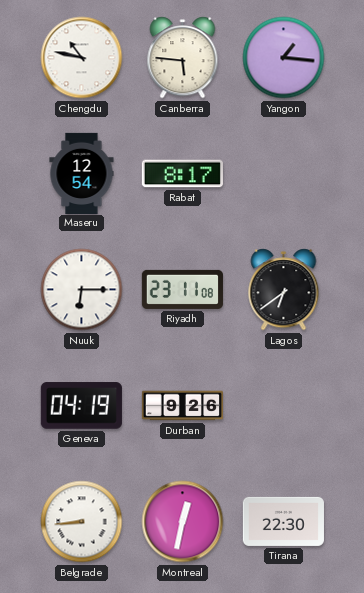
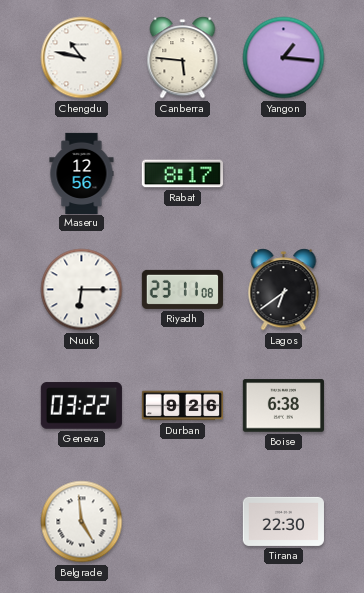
Maseru: 12:54 -> 12:56 (82, 173)
Geneva: 04:19 -> 03:22 (81, 406)
Boise: none -> 6:38 (283, 406)
Belgrade: 8:44 -> 4:59 (82, 522)
Montreal: 12:32 -> none (183, 522)
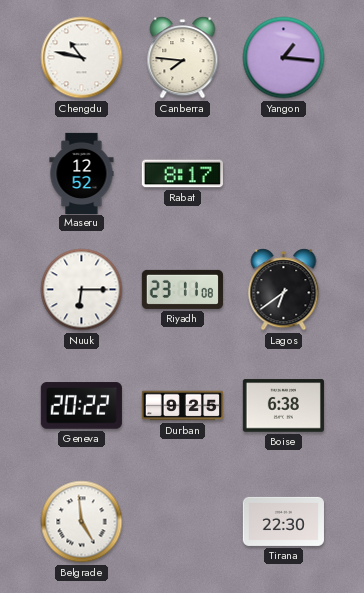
Canberra: 5:46 -> 7:46 (183, 58)
Maseru: 12:56 -> 12:52 (82, 173)
Geneva: 03:22 -> 20:22 (81, 406)
Durban: 9:26 -> 9:25 (182, 406)
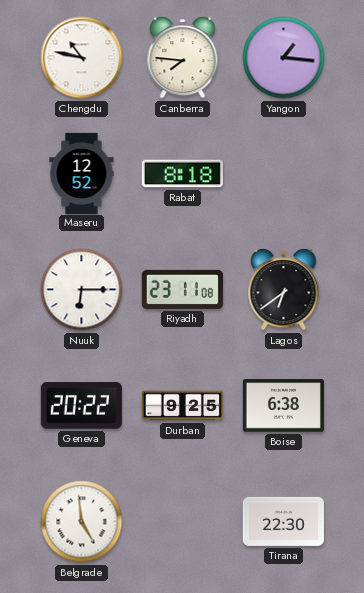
Rabat: 8:17 -> 8:18 (182, 174)
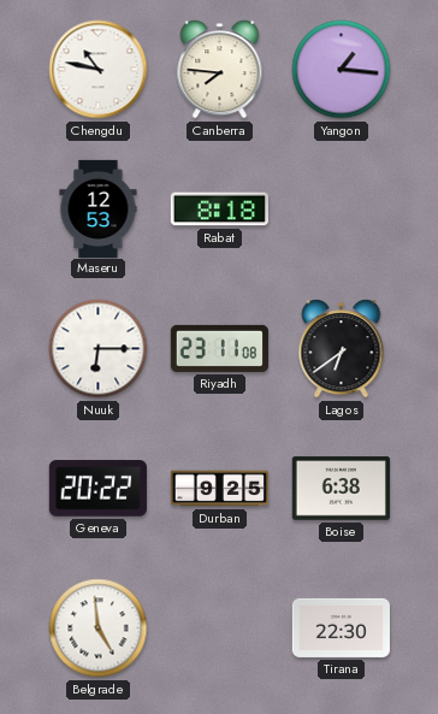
Maseru: 12:52 -> 12:53 (99, 208)
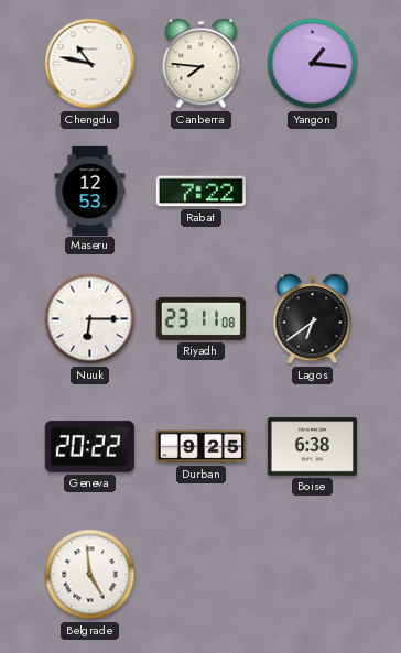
Rabat: 8:18 -> 7:22 (201, 192)
Tirana: 22:30 -> none (341, 627)
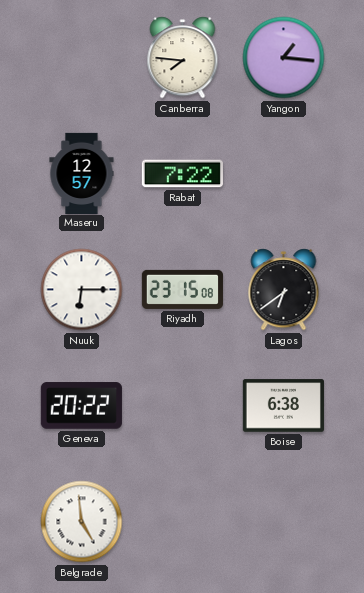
Chengdu: 10:47 -> none (90, 64)
Maseru: 12:53 -> 12:57 (82, 173)
Riyadh: 23:11 -> 23:15 (182, 289)
Durban: 9:25 -> none (201, 447)
